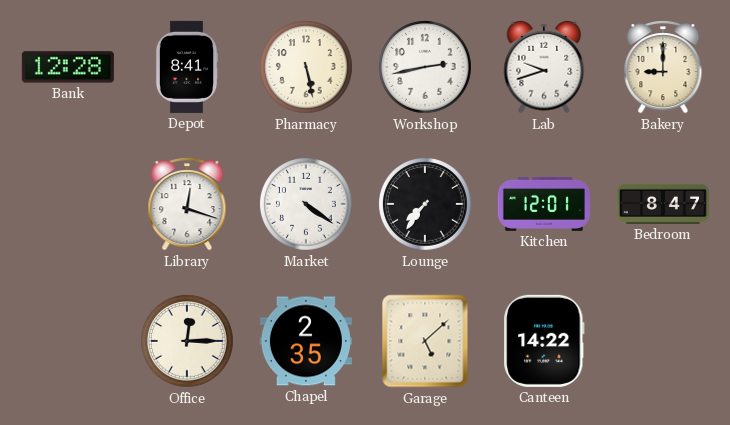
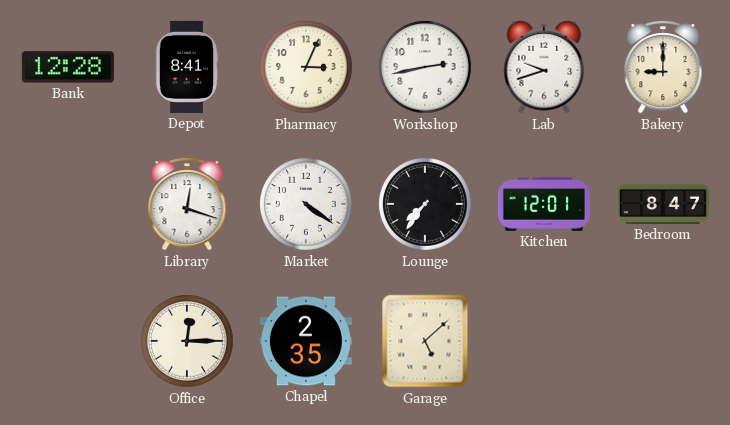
Pharmacy: 5:28 -> 3:04 (307, 68)
Canteen: 14:22 -> none (544, 341)
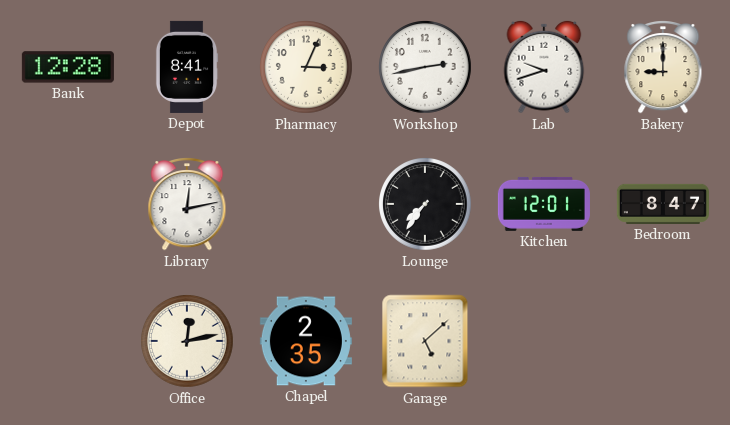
Library: 12:18 -> 12:13 (187, 205)
Market: 4:21 -> none (307, 205)
Office: 12:15 -> 12:13 (188, 342)
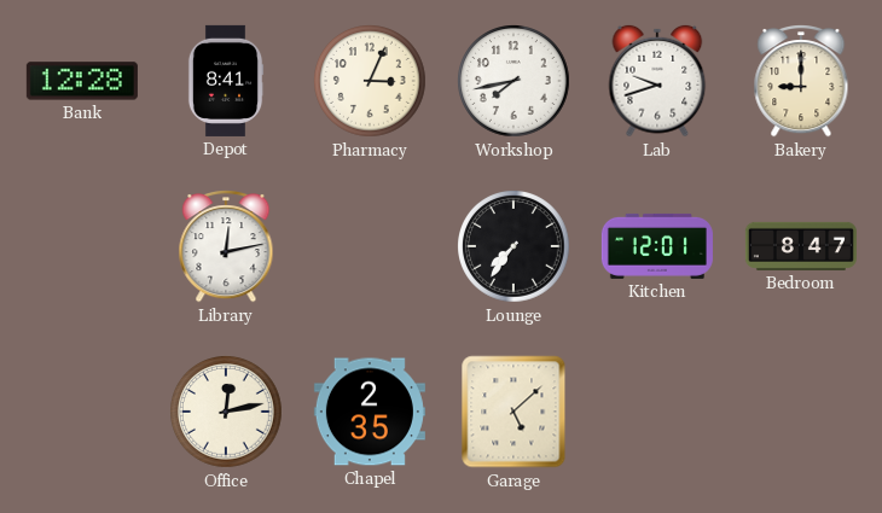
Workshop: 2:43 -> 7:43 (515, 82)
